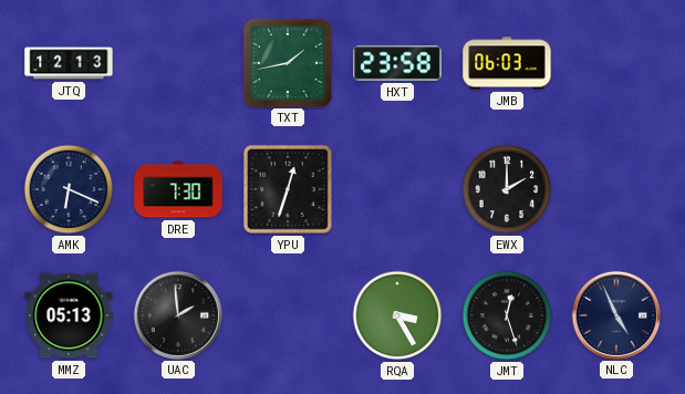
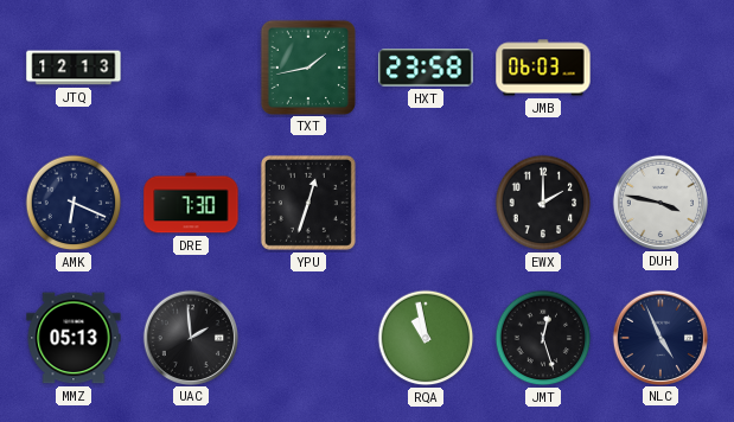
DUH: none -> 3:47 (659, 202)
RQA: 3:25 -> 10:58 (426, 338)
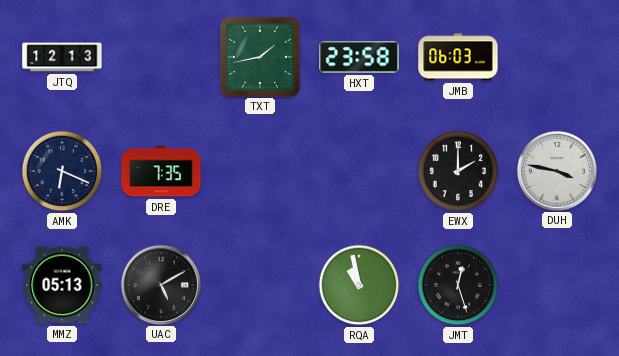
DRE: 7:30 -> 7:35 (161, 171)
YPU: 12:33 -> none (308, 203)
UAC: 1:59 -> 5:10 (160, 284)
NLC: 4:56 -> none (659, 337)
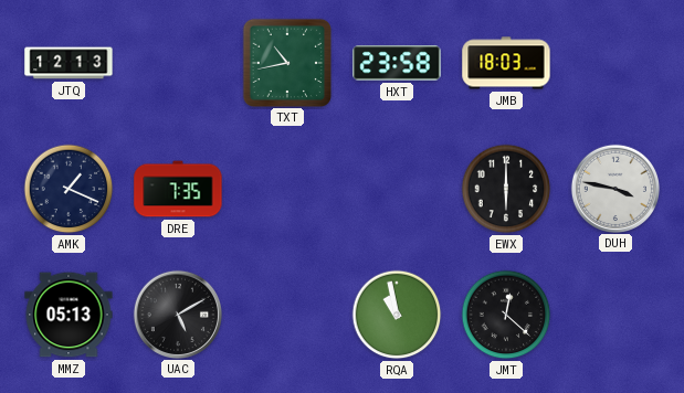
TXT: 1:43 -> 10:43 (286, 62)
JMB: 06:03 -> 18:03 (506, 63)
AMK: 6:19 -> 1:19 (69, 189)
EWX: 2:00 -> 6:00 (506, 189)
JMT: 12:27 -> 12:22 (506, 315)
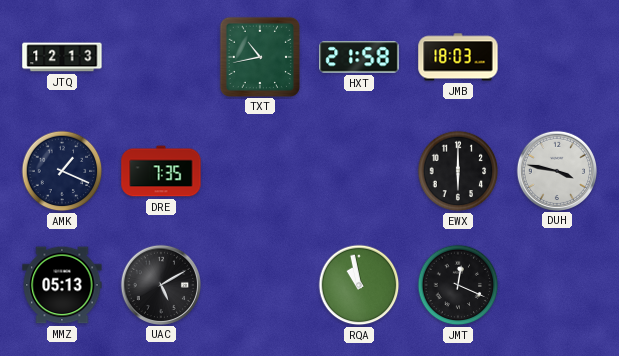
HXT: 23:58 -> 21:58 (359, 57)
JMT: 12:22 -> 12:19 (458, 285)
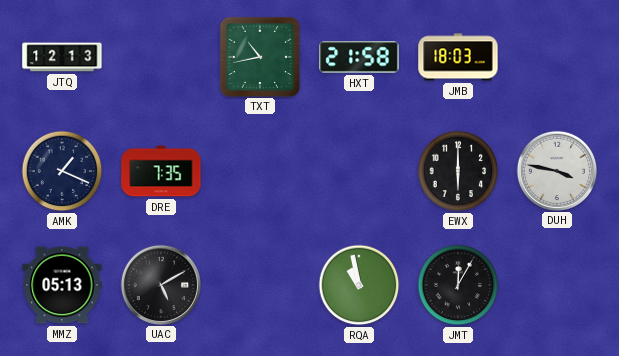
JMT: 12:19 -> 12:05 (458, 285)
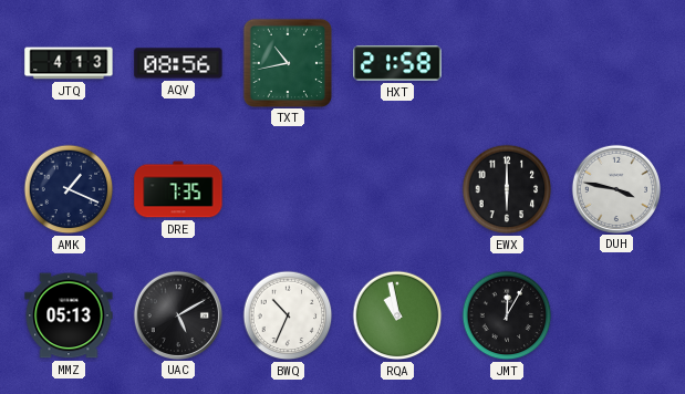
JTQ: 12:13 -> 4:13 (69, 63)
AQV: none -> 08:56 (178, 63)
JMB: 18:03 -> none (458, 57)
BWQ: none -> 10:34 (288, 315)
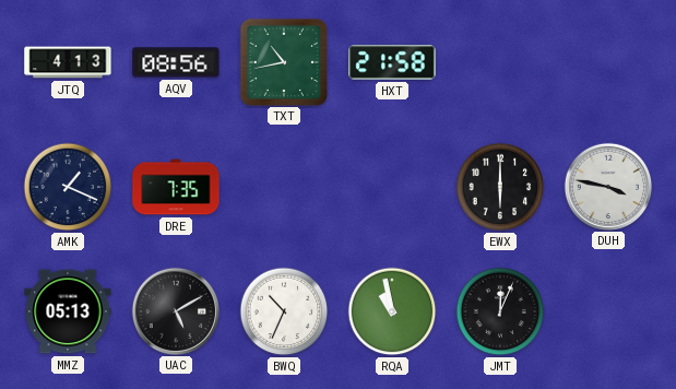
JMT: 12:05 -> 12:04 (500, 311)
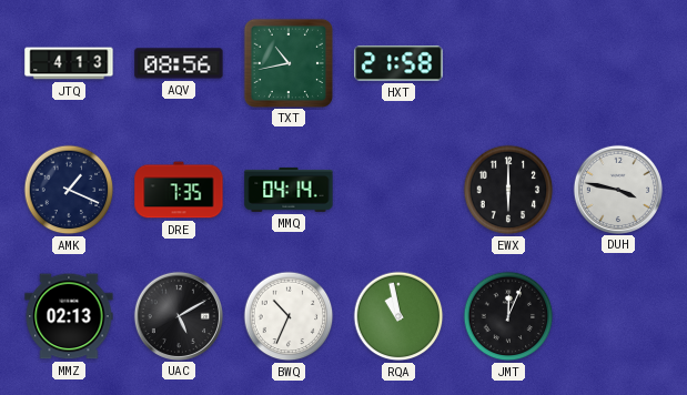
MMQ: none -> 04:14 (289, 190)
MMZ: 05:13 -> 02:13 (69, 316)
